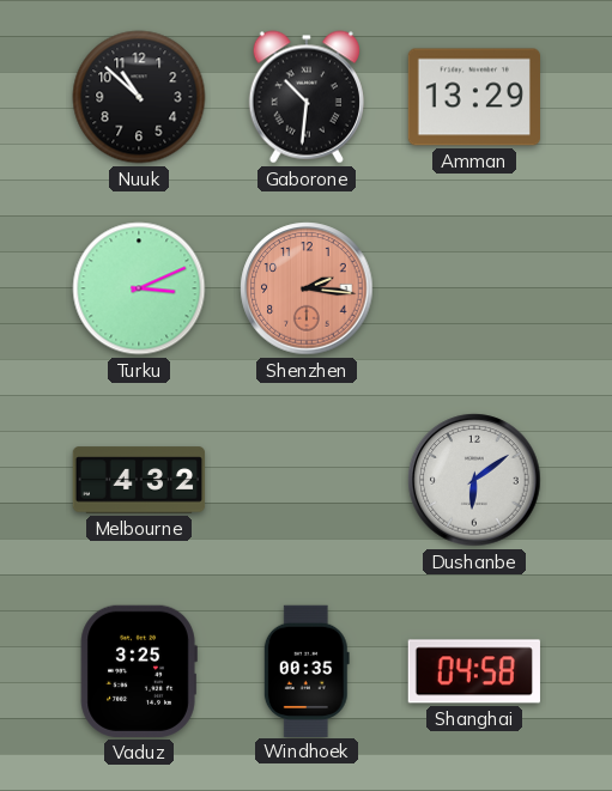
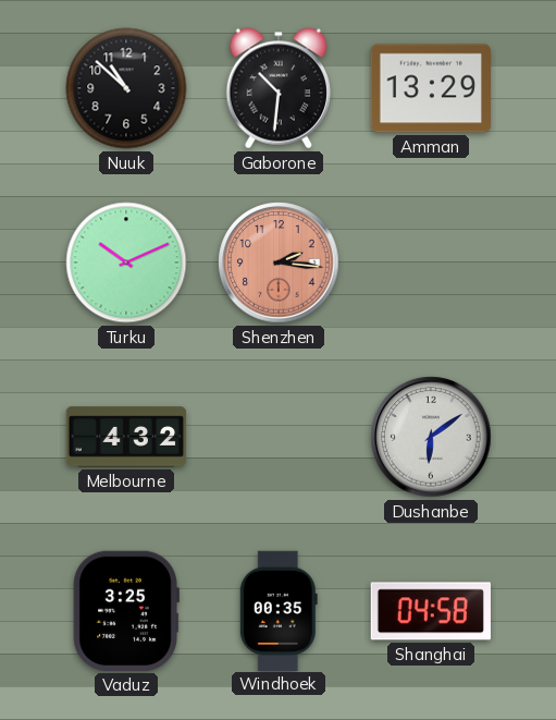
Turku: 3:11 -> 10:11 (126, 263)
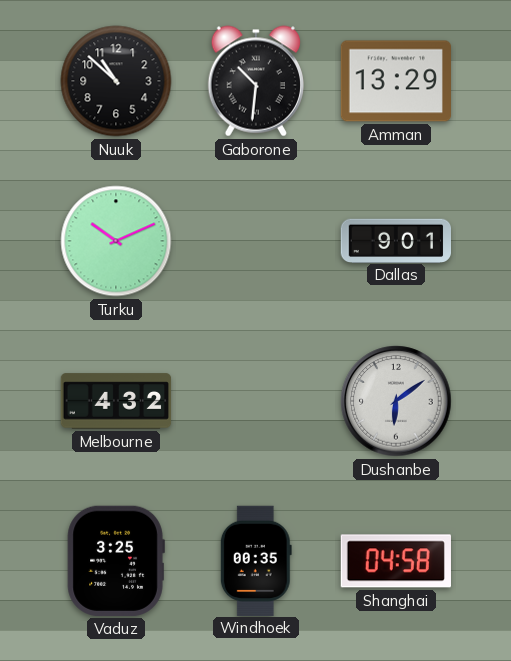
Shenzhen: 2:16 -> none (279, 263)
Dallas: none -> 9:01 (395, 240)
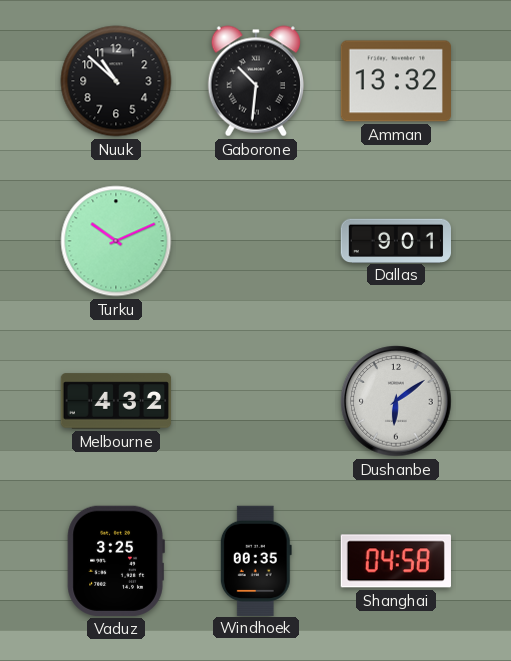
Amman: 13:29 -> 13:32 (395, 81)
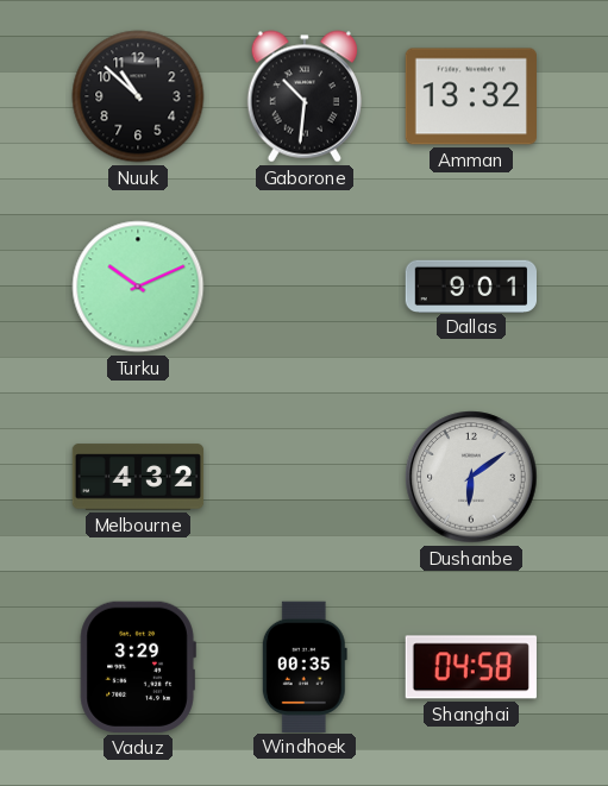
Vaduz: 3:25 -> 3:29 (138, 667)
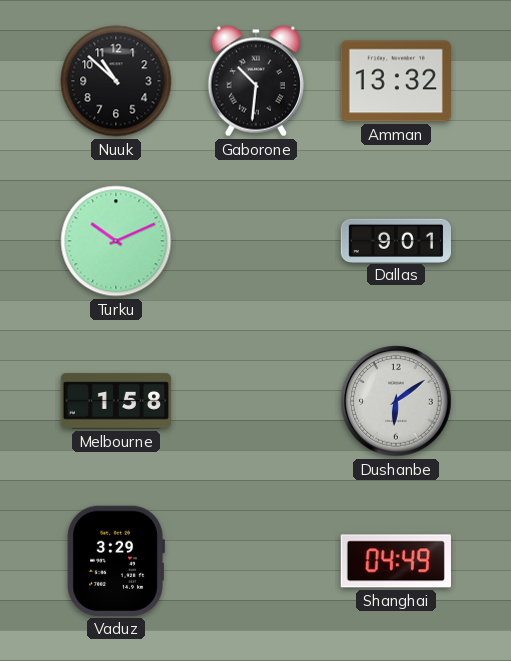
Melbourne: 4:32 -> 1:58 (116, 401)
Windhoek: 00:35 -> none (305, 666)
Shanghai: 04:58 -> 04:49 (396, 561)
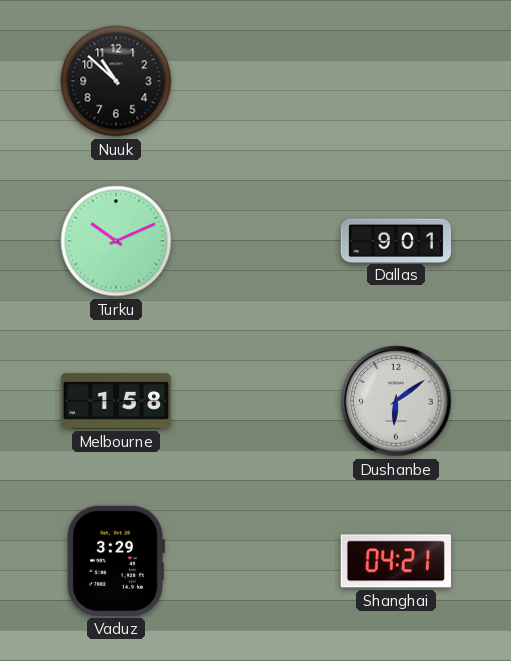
Gaborone: 10:31 -> none (256, 81)
Amman: 13:32 -> none (395, 81)
Shanghai: 04:49 -> 04:21 (396, 561)
